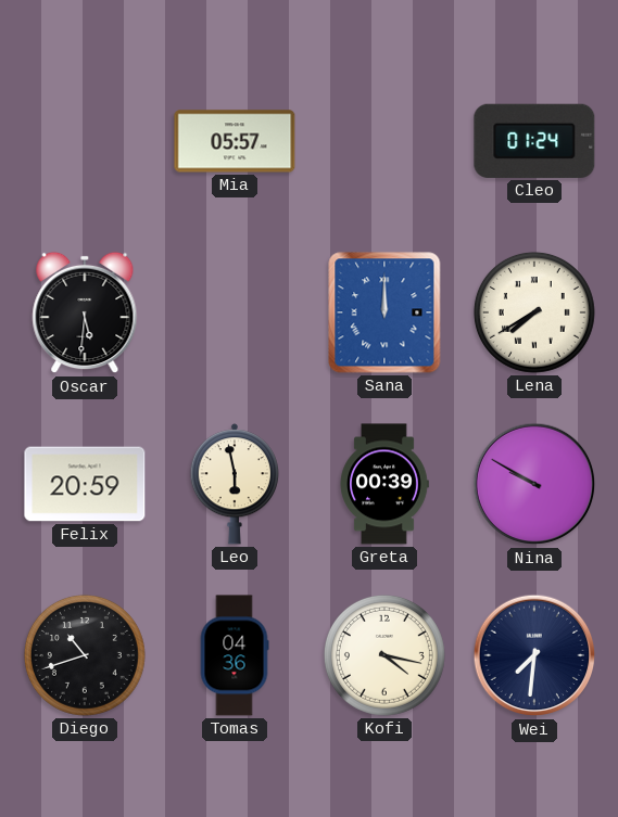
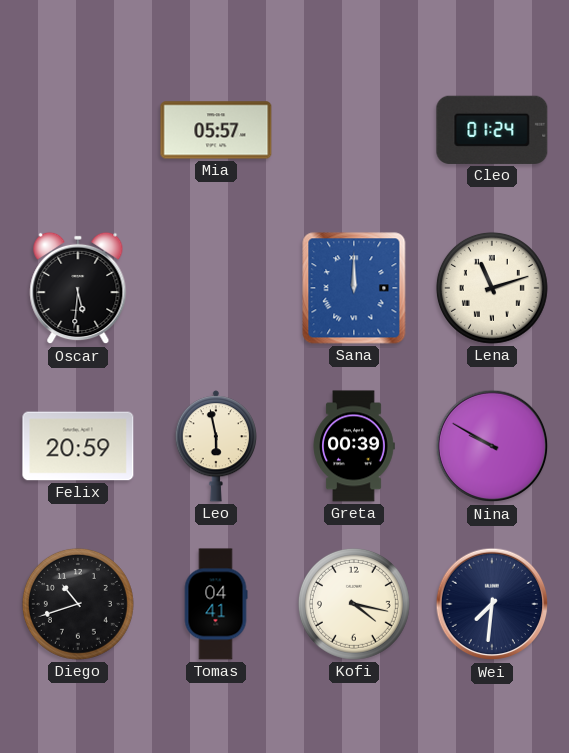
Lena: 7:40 -> 11:12 (492, 288)
Tomas: 04:36 -> 04:41 (216, 604)
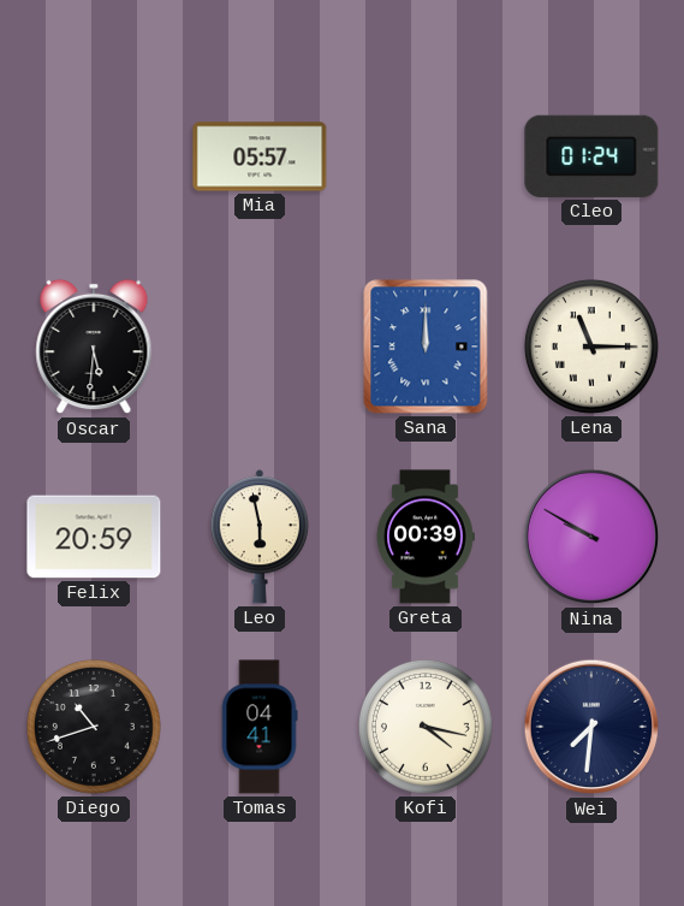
Lena: 11:12 -> 11:15 (591, 347)
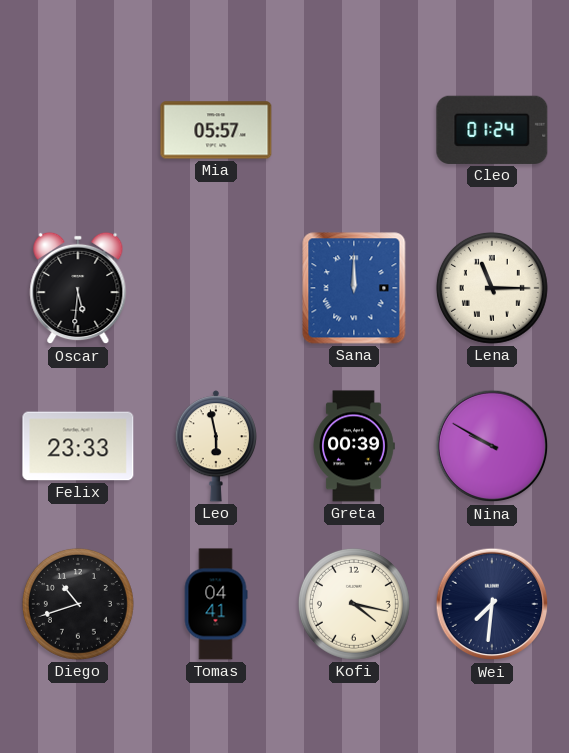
Felix: 20:59 -> 23:33 (78, 446)
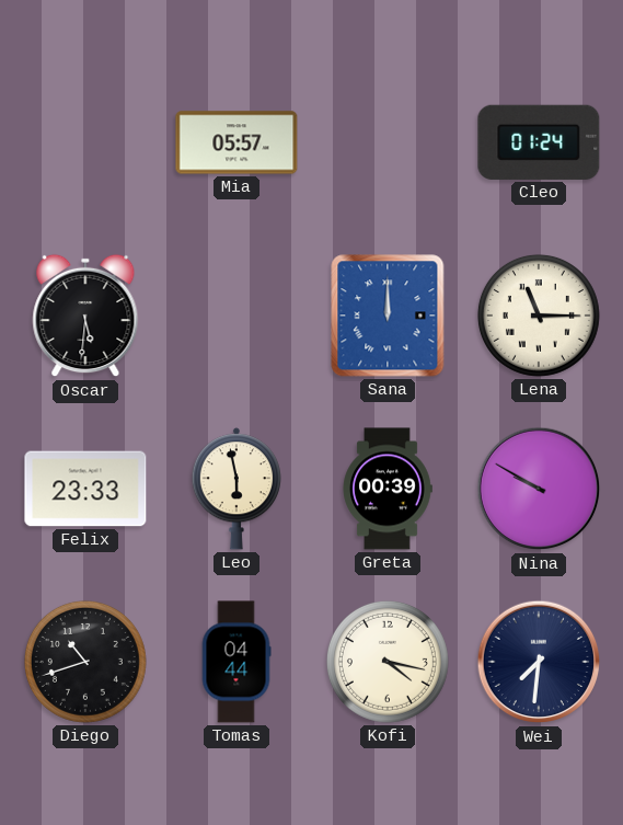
Tomas: 04:41 -> 04:44 (236, 662)
